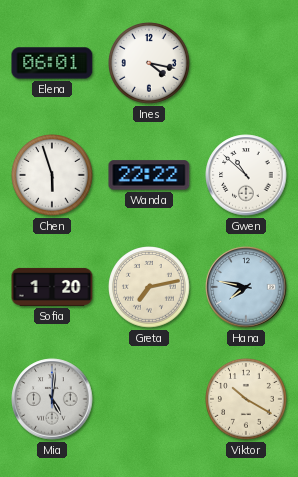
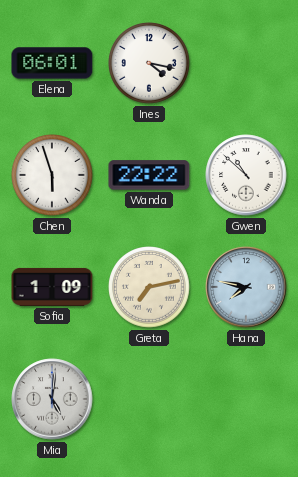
Sofia: 1:20 -> 1:09 (52, 287)
Viktor: 10:20 -> none (247, 400)
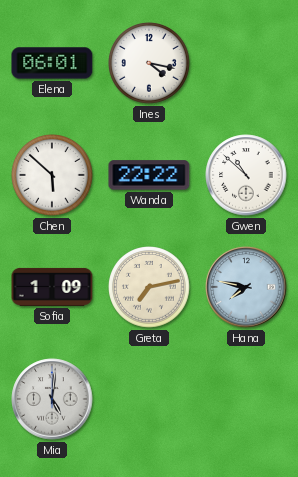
Chen: 5:57 -> 5:52 (53, 176)
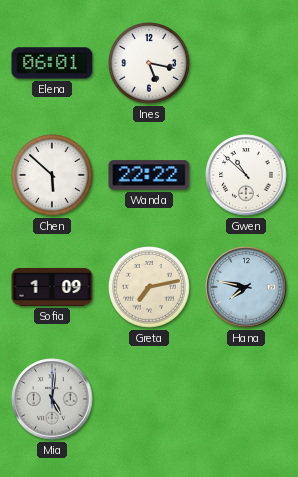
Ines: 4:17 -> 5:17 (150, 64)
